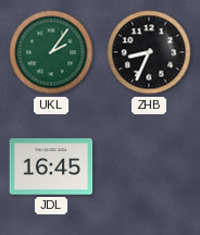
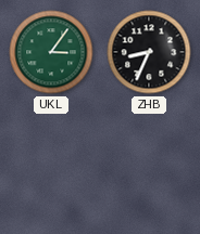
UKL: 2:06 -> 3:06 (51, 52)
JDL: 16:45 -> none (51, 166)
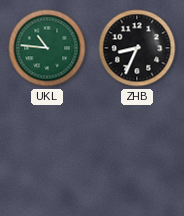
UKL: 3:06 -> 10:46 (47, 48)
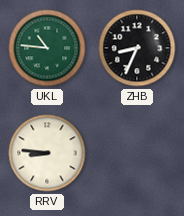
RRV: none -> 8:46 (47, 153)
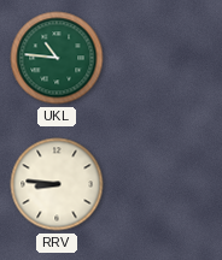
ZHB: 8:34 -> none (137, 48)
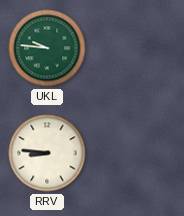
UKL: 10:46 -> 9:46 (47, 48)
